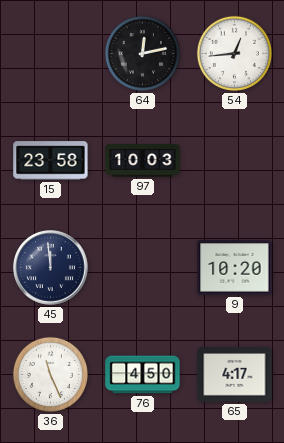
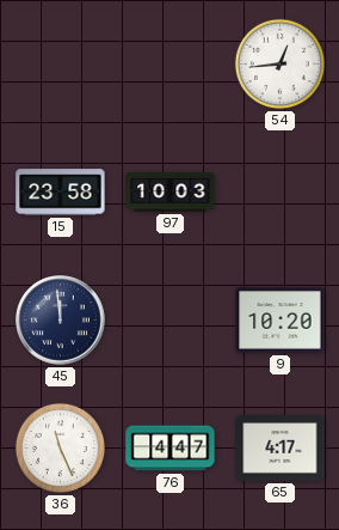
64: 12:13 -> none (142, 53)
76: 4:50 -> 4:47 (171, 449)
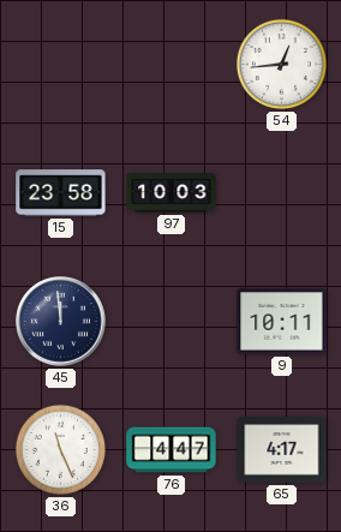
9: 10:20 -> 10:11 (282, 322)
